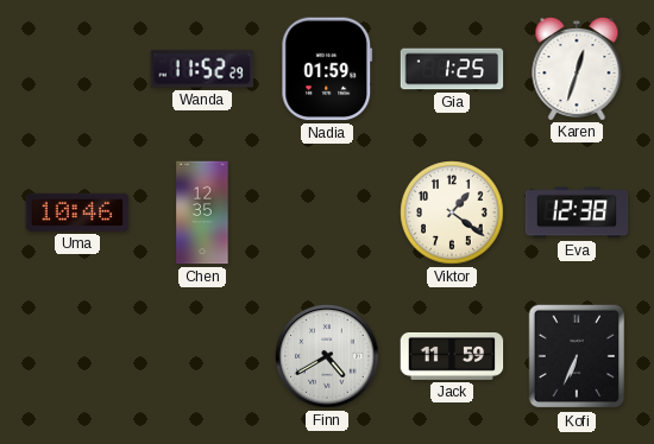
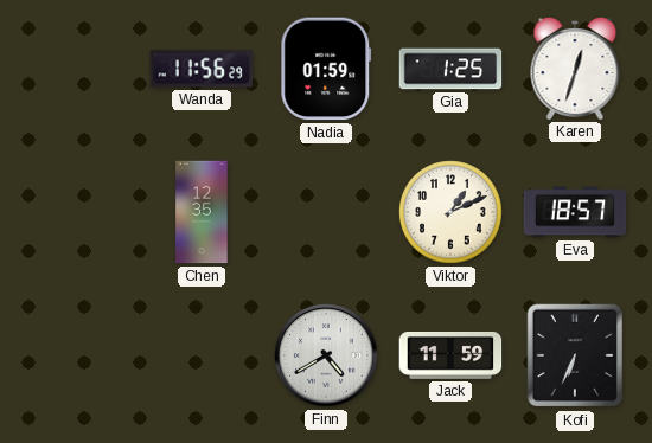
Wanda: 11:52 -> 11:56 (202, 69)
Uma: 10:46 -> none (77, 213)
Viktor: 1:21 -> 1:11 (450, 212)
Eva: 12:38 -> 18:57 (575, 212)
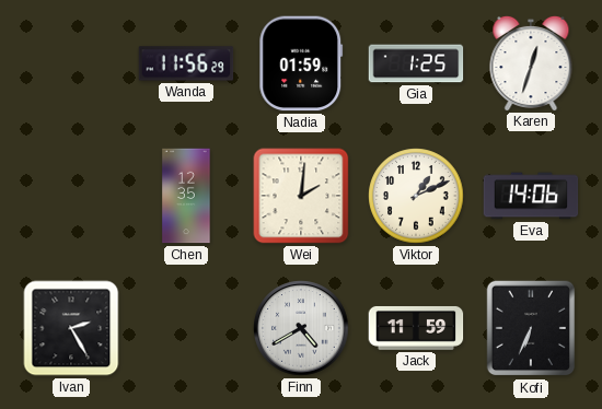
Wei: none -> 2:01 (301, 196)
Eva: 18:57 -> 14:06 (531, 196)
Ivan: none -> 2:25 (71, 328)
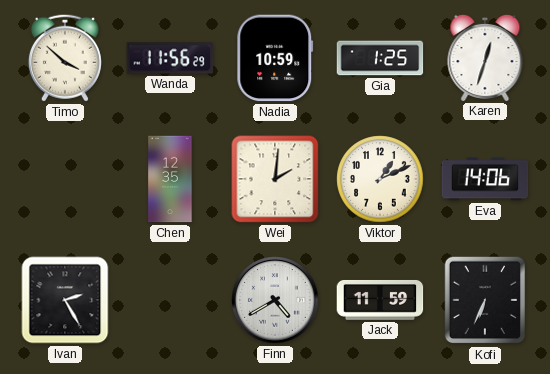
Timo: none -> 3:52 (65, 58)
Nadia: 01:59 -> 10:59 (275, 58)
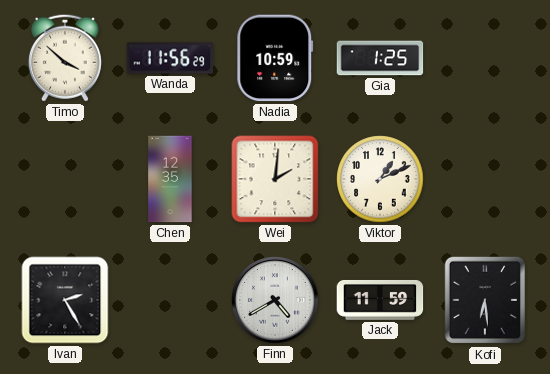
Karen: 12:33 -> none (485, 57)
Eva: 14:06 -> none (485, 179)
Kofi: 6:34 -> 6:29 (485, 300)
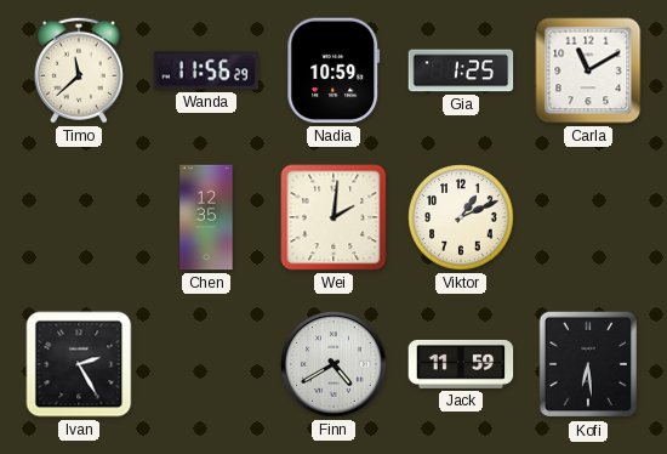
Timo: 3:52 -> 11:38 (79, 70)
Carla: none -> 11:10 (588, 70)
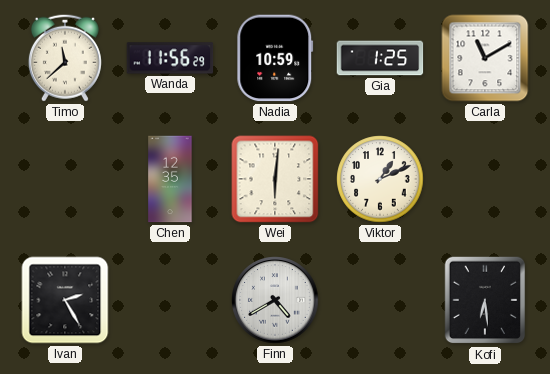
Wei: 2:01 -> 6:01 (275, 179)
Jack: 11:59 -> none (461, 364)
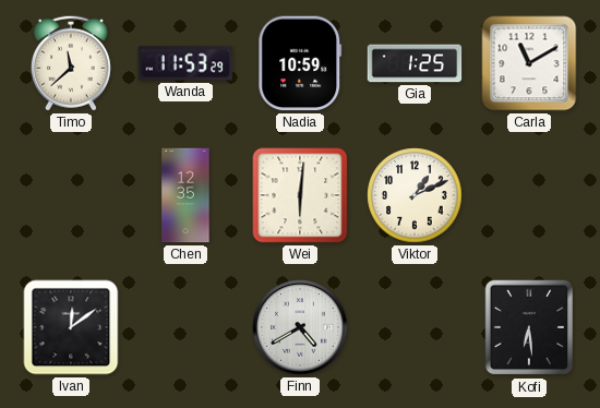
Wanda: 11:56 -> 11:53 (185, 63)
Ivan: 2:25 -> 12:09 (71, 327)
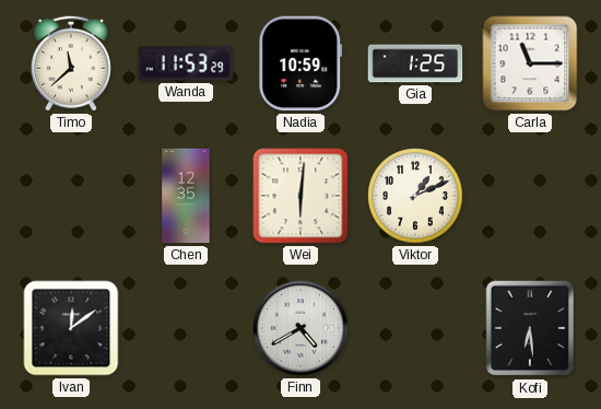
Carla: 11:10 -> 11:15 (530, 63)
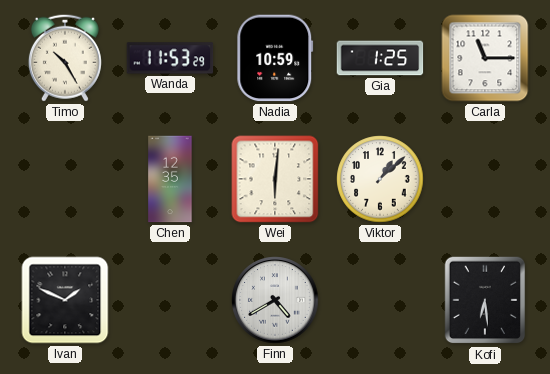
Timo: 11:38 -> 10:25 (65, 58)
Viktor: 1:11 -> 1:08 (380, 179)
Ivan: 12:09 -> 1:49 (65, 300)
